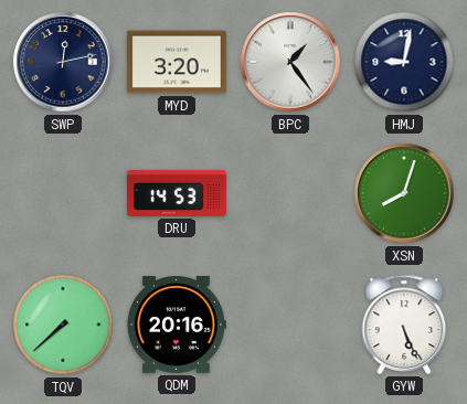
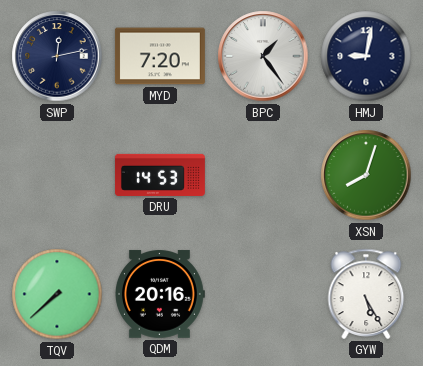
MYD: 3:20 -> 7:20 (160, 56)
GYW: 5:26 -> 5:25 (366, 294)
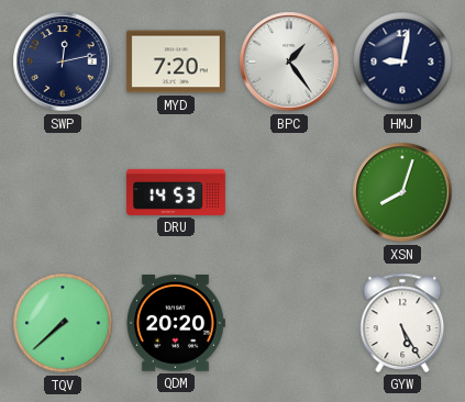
QDM: 20:16 -> 20:20 (175, 323)
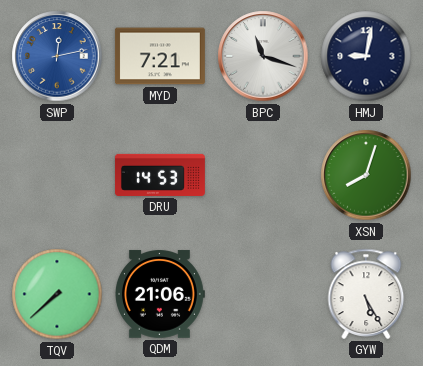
SWP dial: navy -> blue (57, 56)
MYD: 7:20 -> 7:21 (160, 56)
BPC: 1:24 -> 11:18 (263, 56)
QDM: 20:20 -> 21:06 (159, 294)
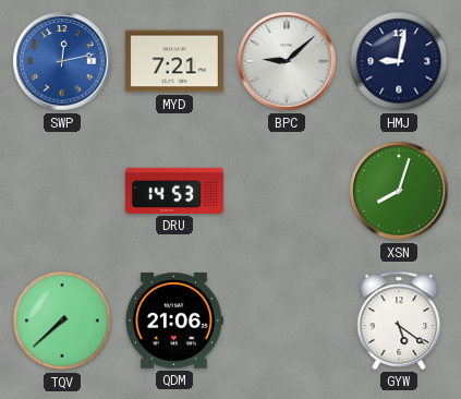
BPC: 11:18 -> 9:08 (287, 61)
GYW: 5:25 -> 5:21 (399, 321)
